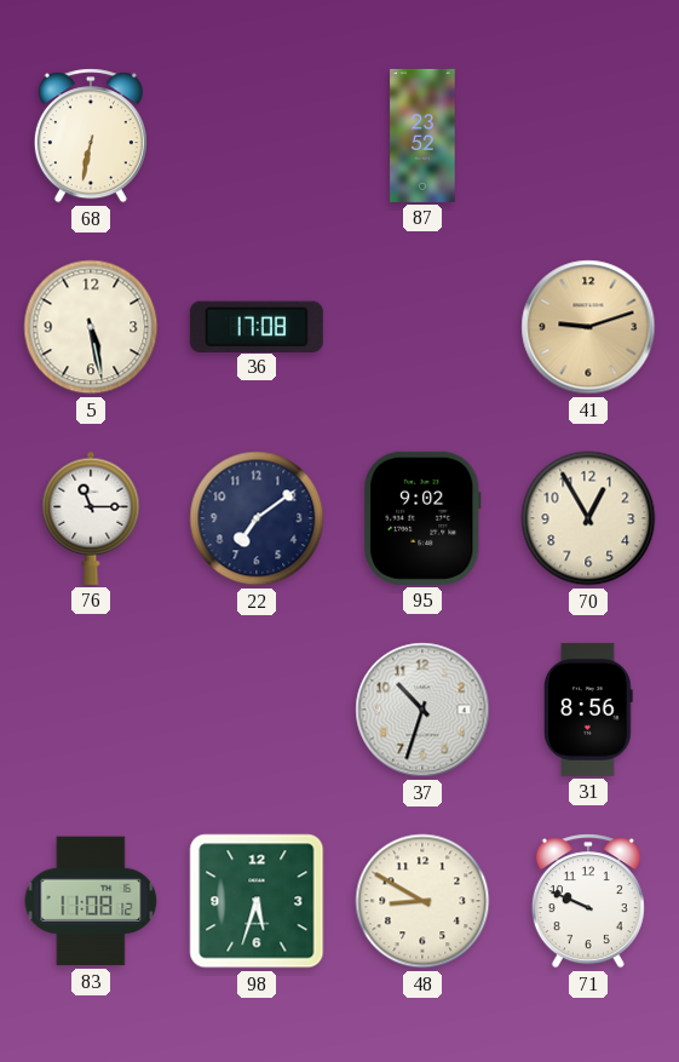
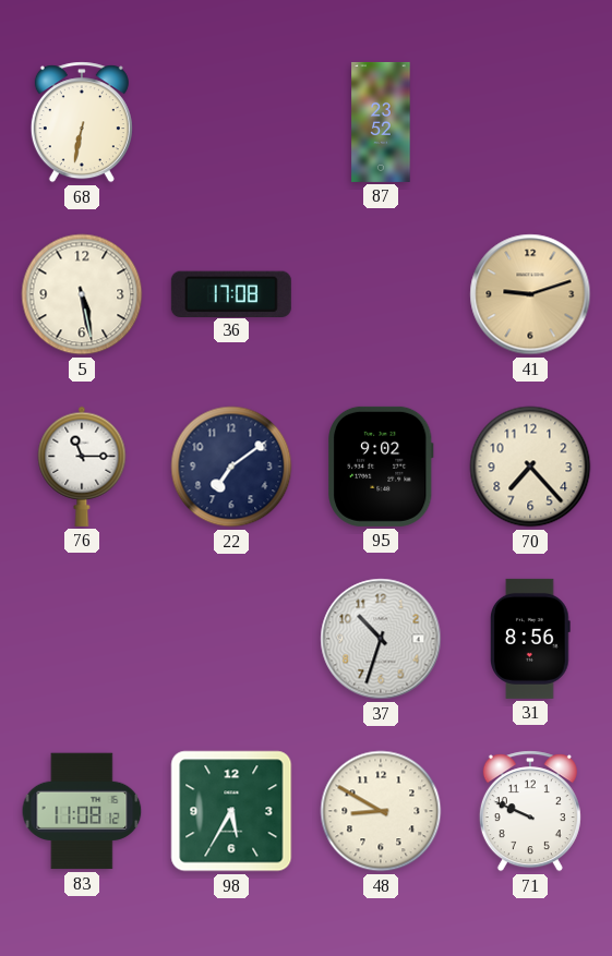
70: 12:55 -> 7:23 (530, 467)
98: 5:33 -> 5:35 (231, 811)
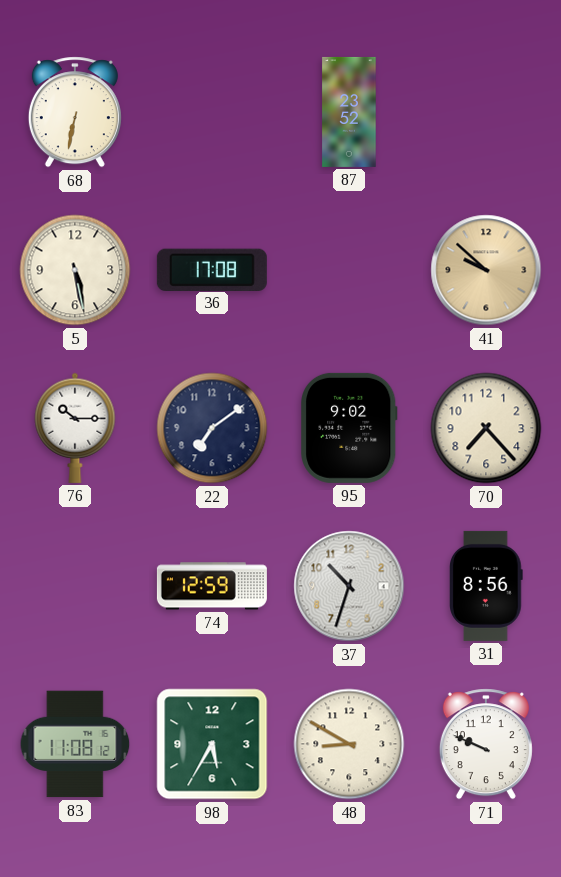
41: 9:12 -> 9:52 (486, 270)
76: 11:15 -> 10:15 (75, 428)
74: none -> 12:59 (212, 586)
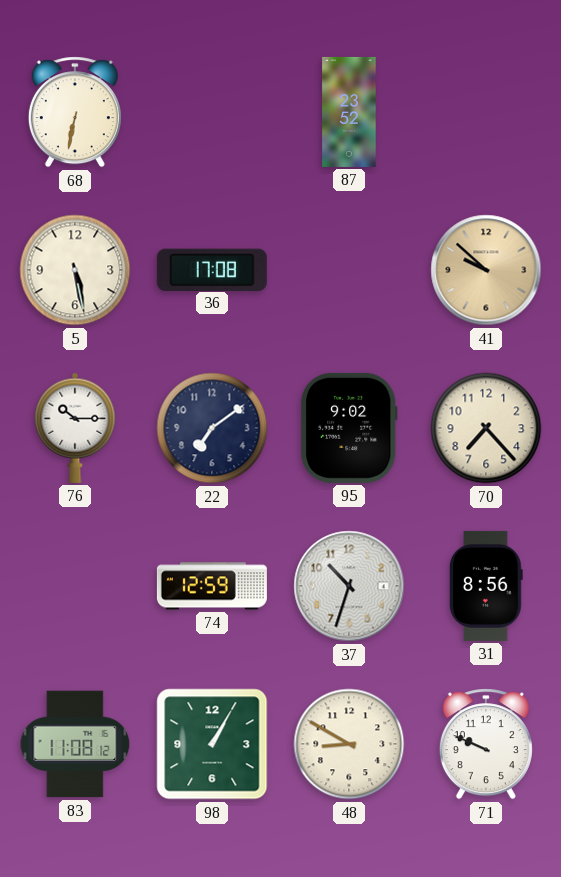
98: 5:35 -> 1:05 (212, 744)
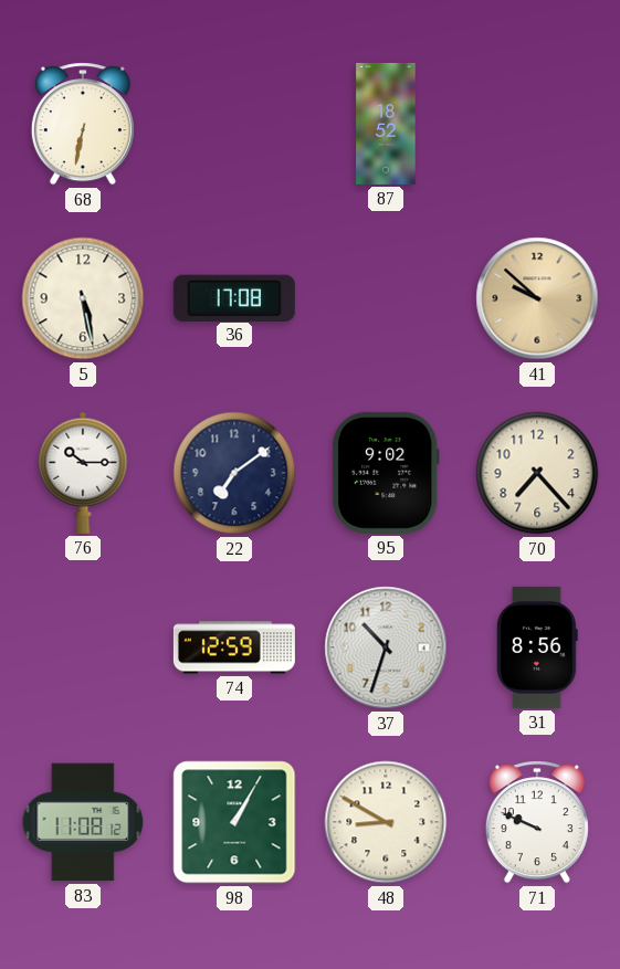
87: 23:52 -> 18:52 (386, 124)
